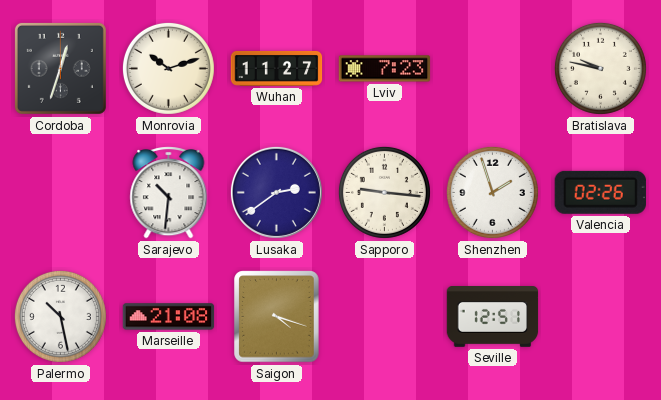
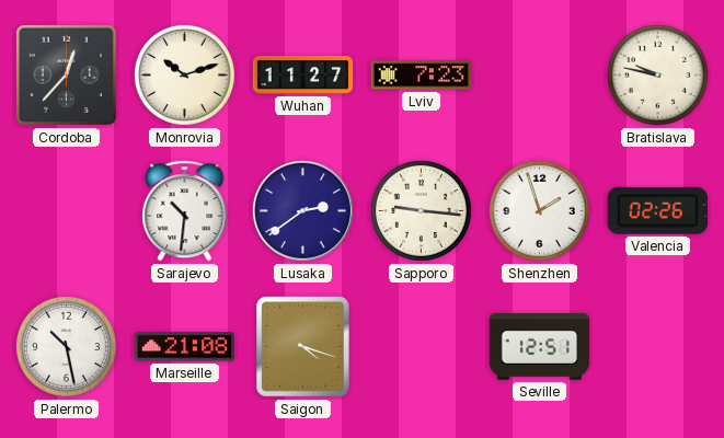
Cordoba: 12:33 -> 12:37 (66, 74)
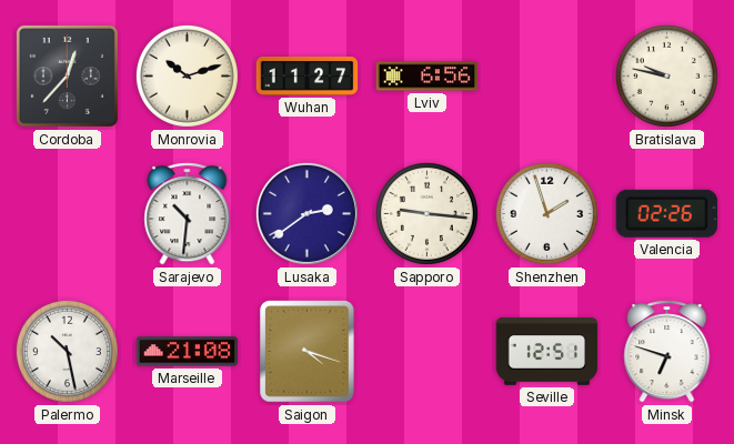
Lviv: 7:23 -> 6:56 (428, 77)
Minsk: none -> 6:48 (667, 352)
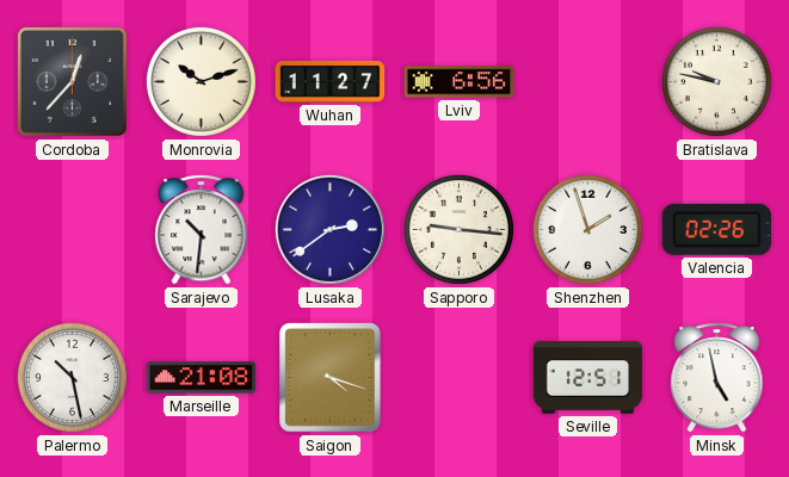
Minsk: 6:48 -> 4:58 (717, 378)
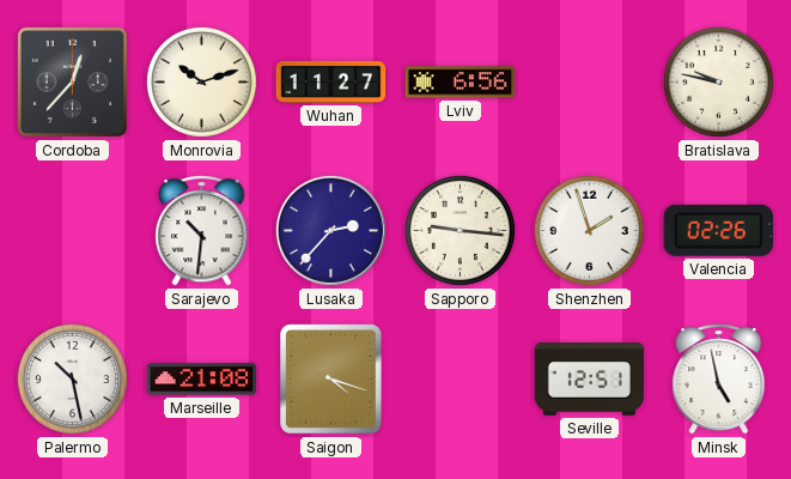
Lusaka: 2:39 -> 2:37 (330, 230)
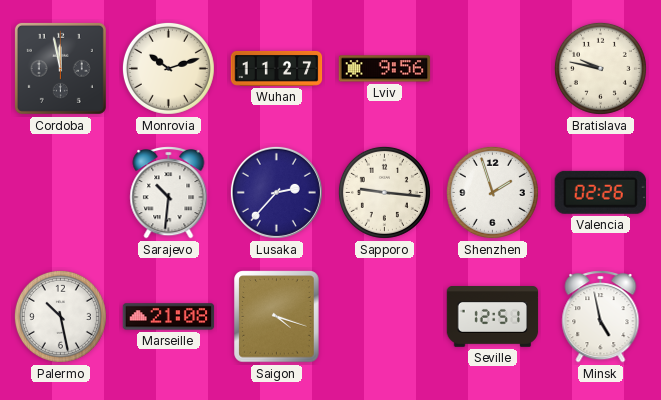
Cordoba: 12:37 -> 11:58 (60, 68)
Lviv: 6:56 -> 9:56 (385, 69)
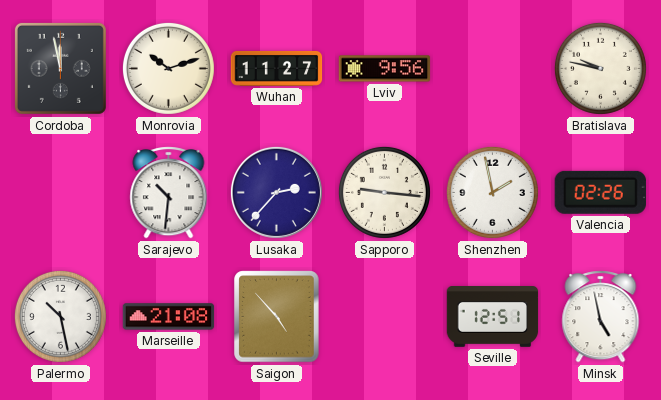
Shenzhen: 1:57 -> 1:58 (492, 192)
Saigon: 4:18 -> 4:53 (277, 317)
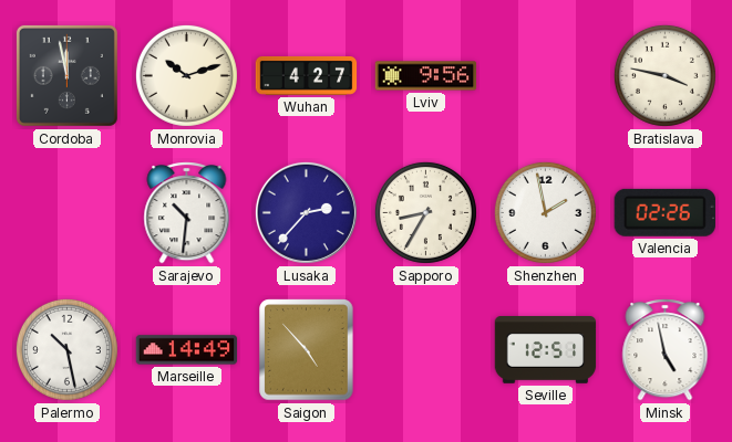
Wuhan: 11:27 -> 4:27 (307, 76)
Bratislava: 9:47 -> 3:47 (664, 75)
Sapporo: 9:16 -> 8:35 (425, 212)
Marseille: 21:08 -> 14:49 (187, 350)
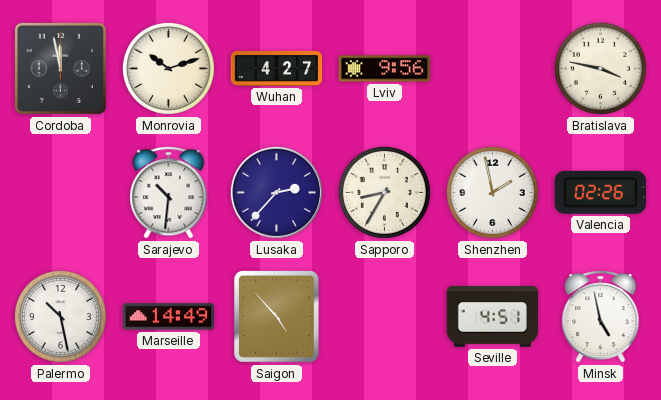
Seville: 12:51 -> 4:51 (493, 317)
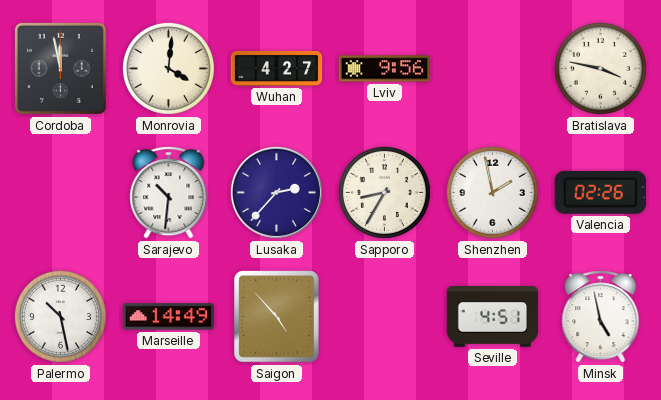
Monrovia: 10:12 -> 4:01 (168, 68)
